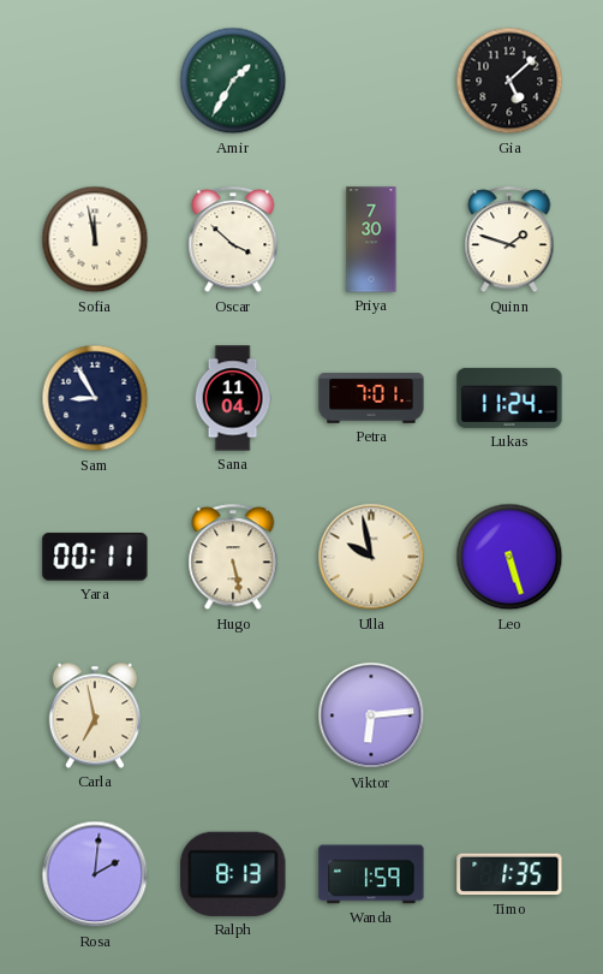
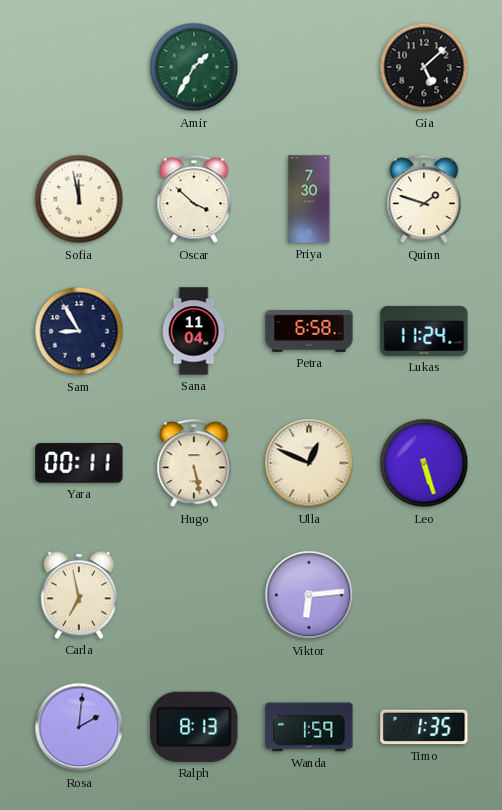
Petra: 7:01 -> 6:58 (309, 331)
Ulla: 9:58 -> 12:49 (309, 463)
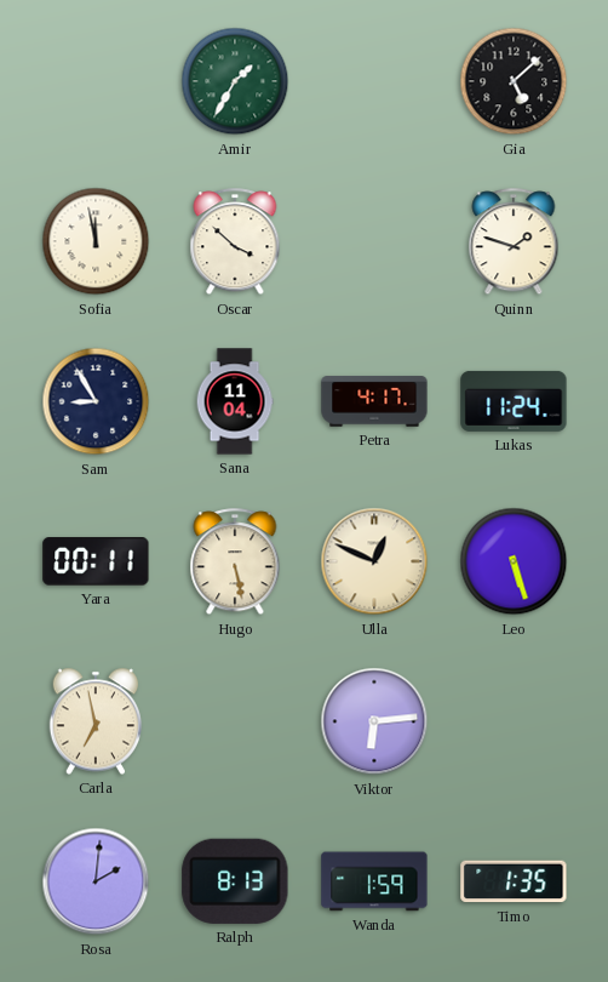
Priya: 7:30 -> none (309, 199)
Petra: 6:58 -> 4:17 (374, 401)
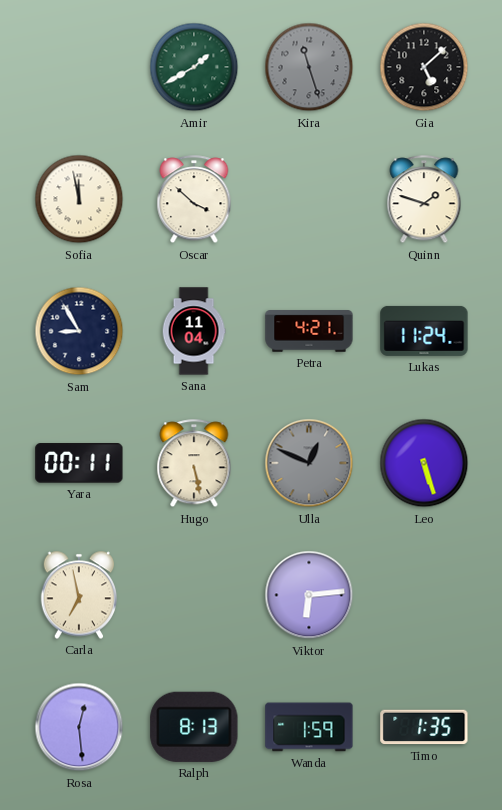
Amir: 1:35 -> 1:40 (194, 67)
Kira: none -> 11:27 (309, 67)
Petra: 4:17 -> 4:21 (309, 331)
Ulla dial: cream -> grey (309, 463)
Rosa: 2:01 -> 12:29 (79, 727)
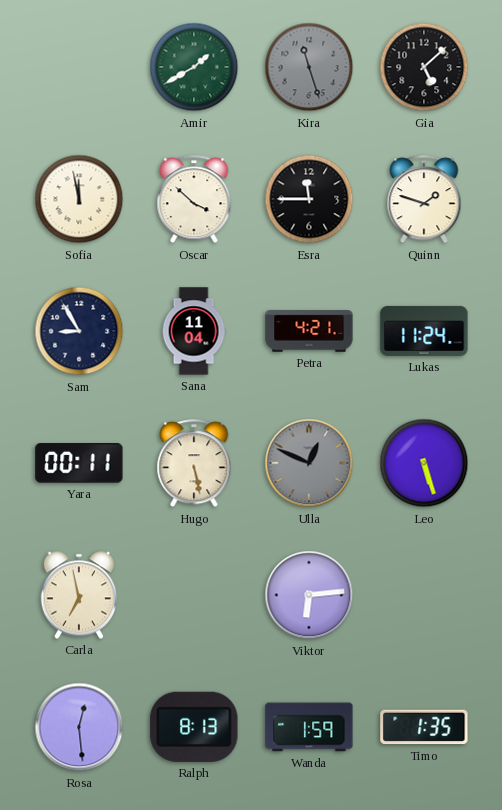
Esra: none -> 11:45 (309, 199)
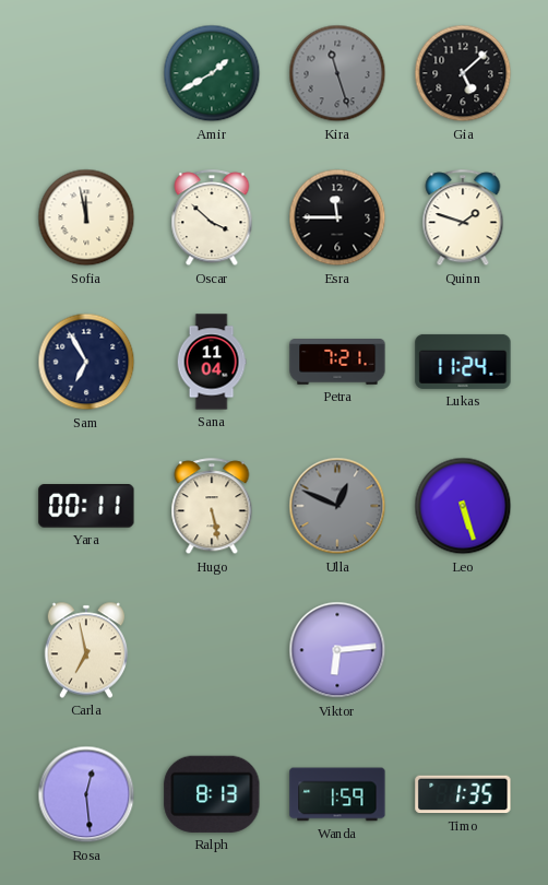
Sam: 8:55 -> 6:55 (86, 362)
Petra: 4:21 -> 7:21 (337, 362)
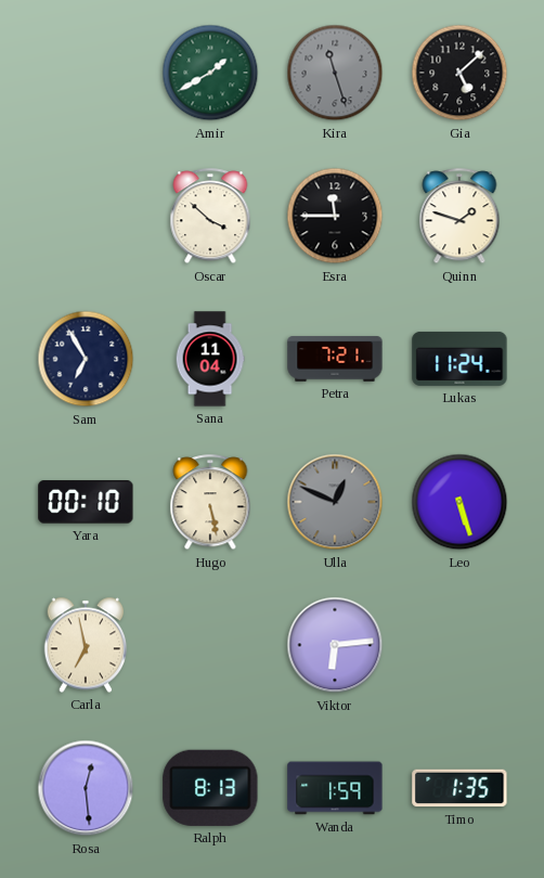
Sofia: 11:58 -> none (86, 217)
Yara: 00:11 -> 00:10 (86, 502)
